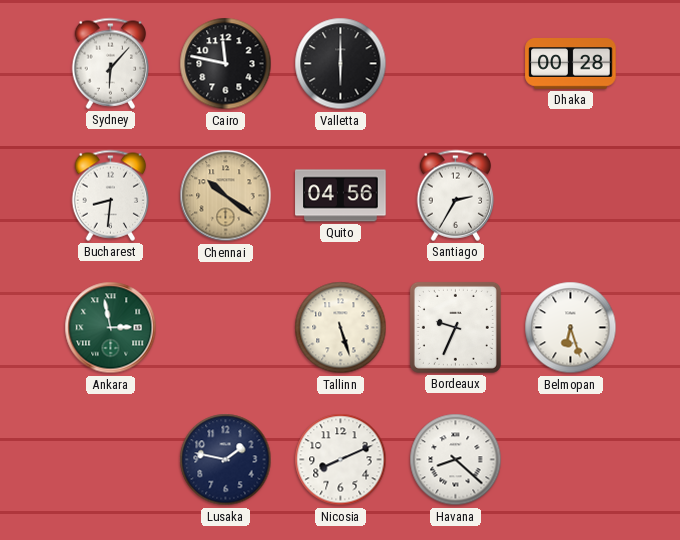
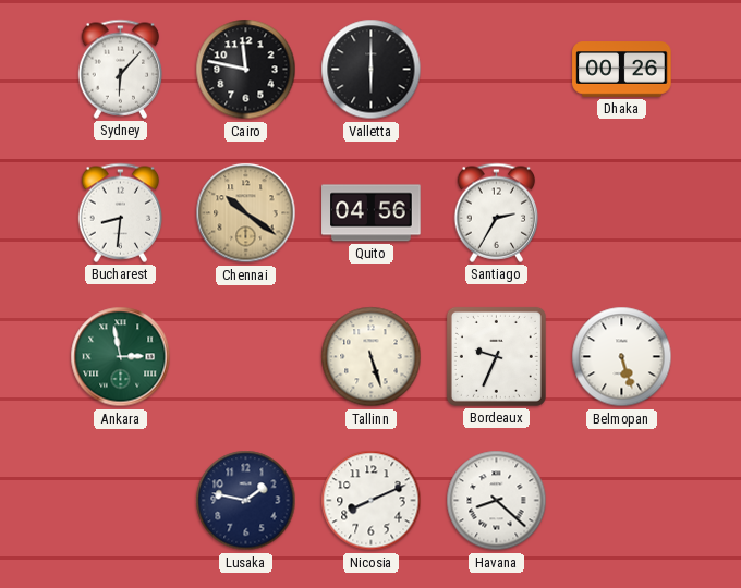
Dhaka: 00:28 -> 00:26 (622, 70)
Belmopan: 6:27 -> 5:27 (622, 357)
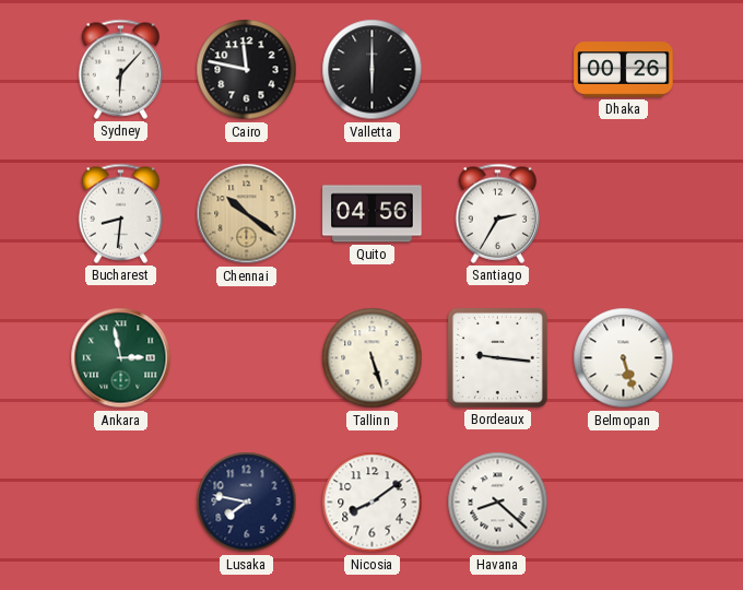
Bordeaux: 9:34 -> 9:16 (497, 357)
Lusaka: 1:47 -> 7:47 (247, 503)
Nicosia: 8:11 -> 8:09 (373, 503)
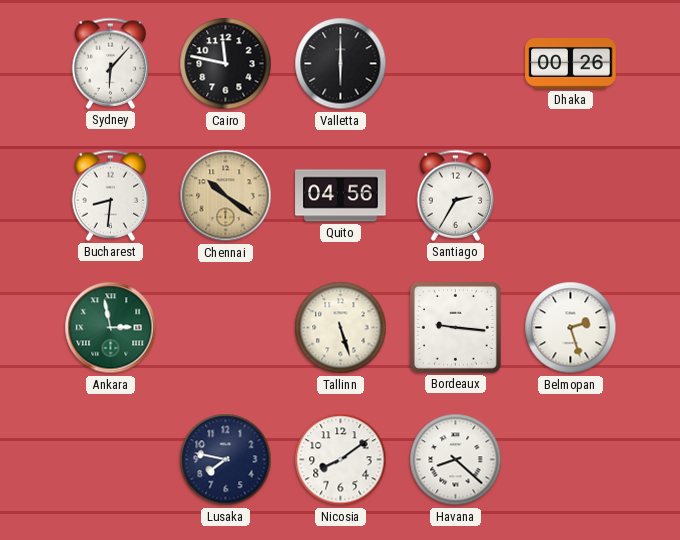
Belmopan: 5:27 -> 2:27 (571, 328)
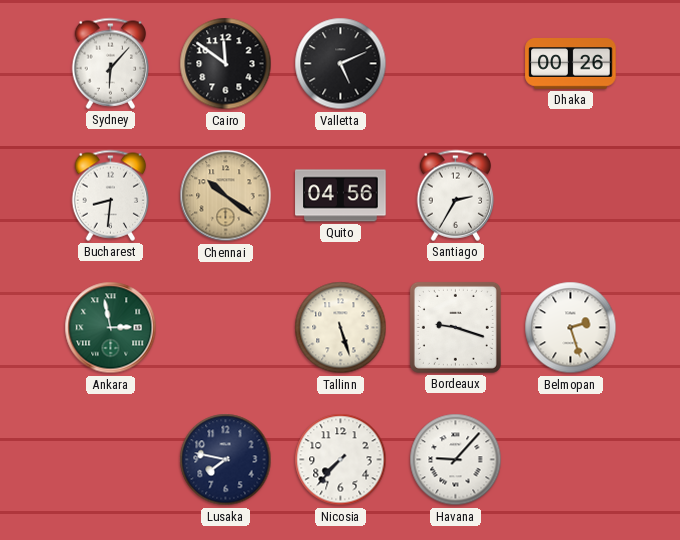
Cairo: 11:47 -> 11:51 (226, 64)
Valletta: 6:00 -> 5:11 (341, 64)
Bordeaux: 9:16 -> 9:18 (455, 327)
Nicosia: 8:09 -> 7:37 (341, 460)
Havana: 8:22 -> 9:07 (456, 460)
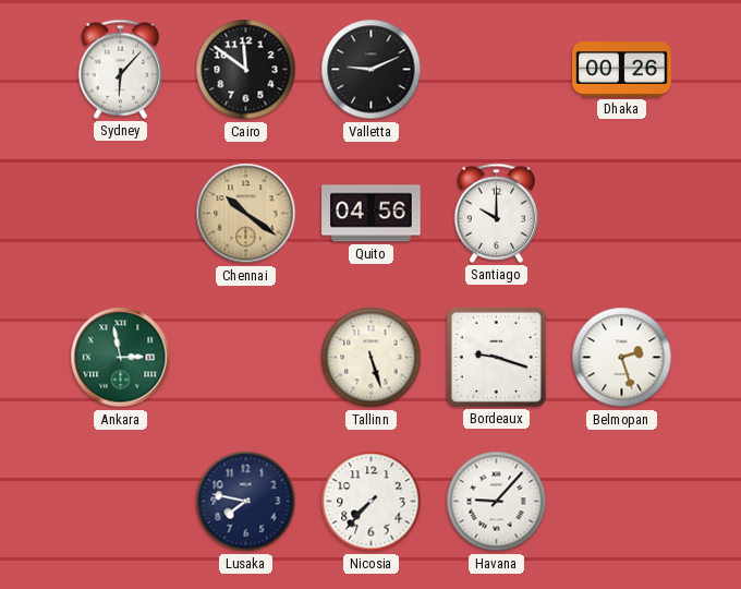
Valletta: 5:11 -> 9:11 (372, 70)
Bucharest: 8:31 -> none (111, 195)
Santiago: 2:35 -> 10:00 (497, 213)
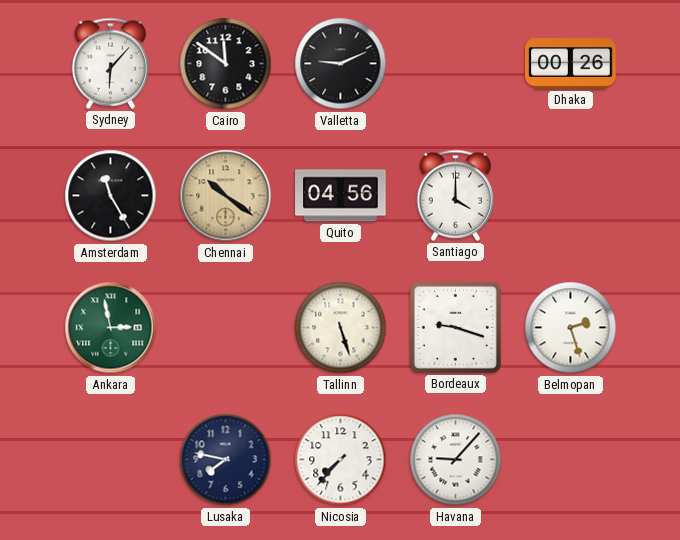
Amsterdam: none -> 11:25 (111, 196)
Santiago: 10:00 -> 4:00 (456, 195)
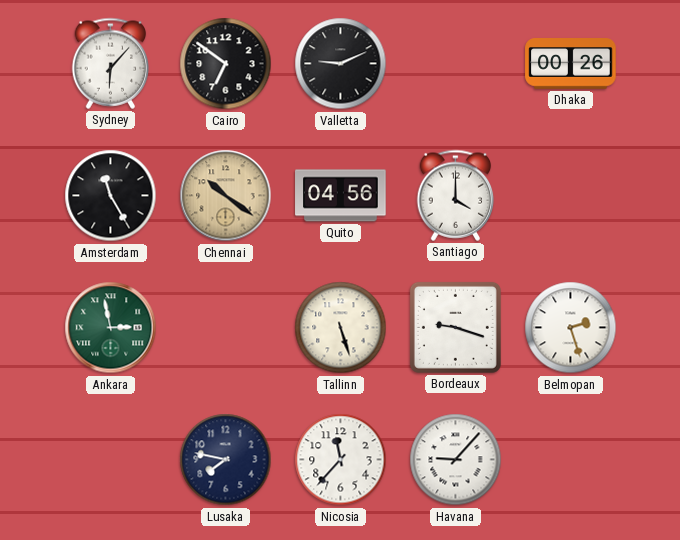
Cairo: 11:51 -> 6:51 (226, 64)
Nicosia: 7:37 -> 11:37 (341, 460)
